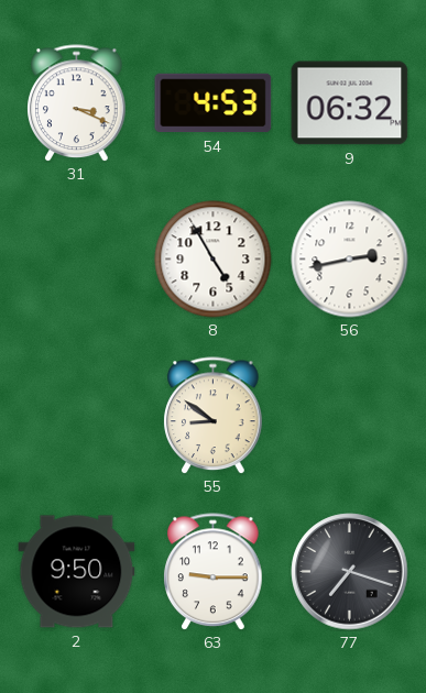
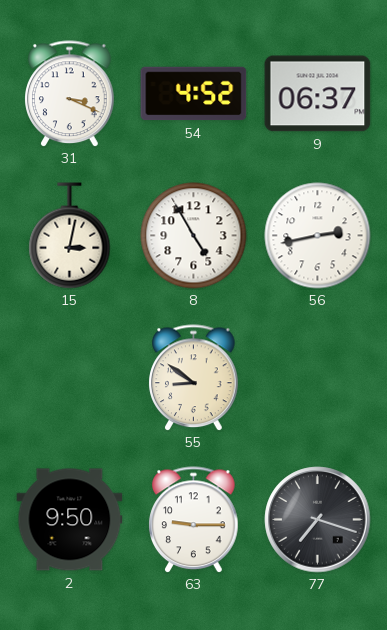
54: 4:53 -> 4:52 (194, 94)
9: 06:32 -> 06:37 (318, 94)
15: none -> 3:02 (70, 236)
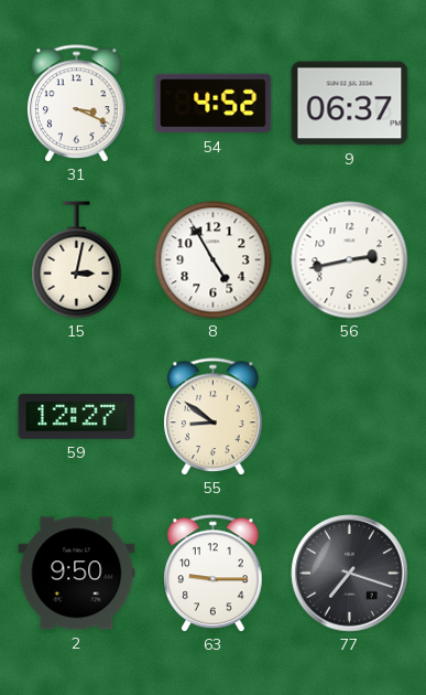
59: none -> 12:27 (77, 416)
